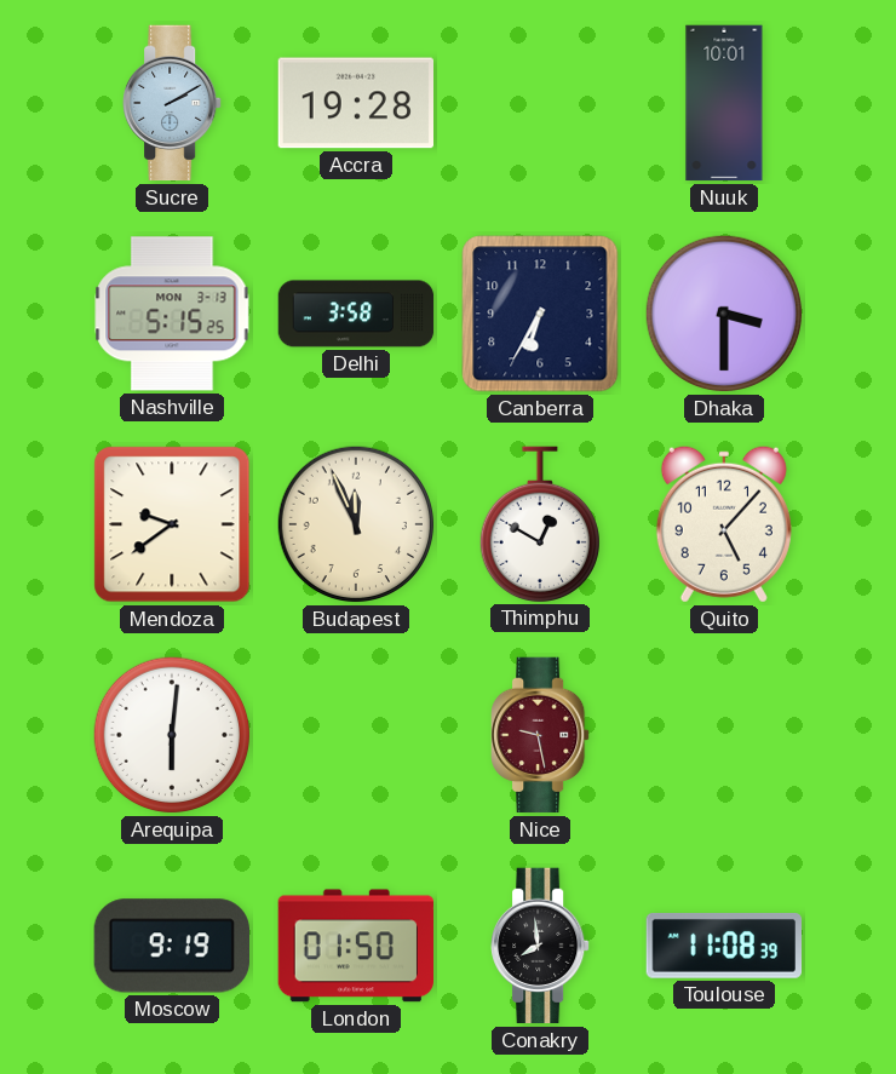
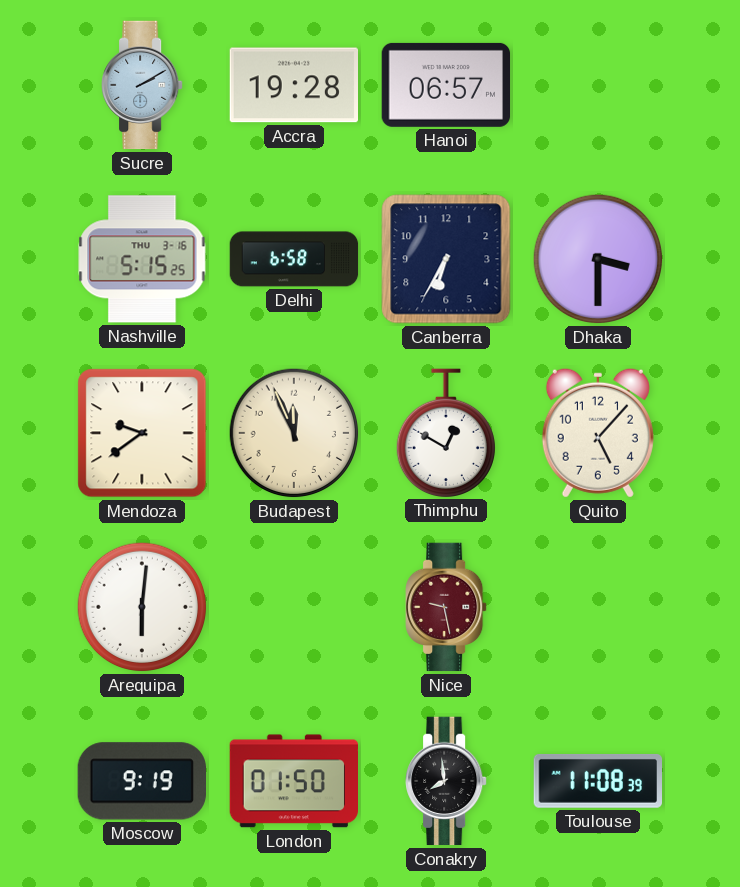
Hanoi: none -> 06:57 (446, 85)
Nuuk: 10:01 -> none (724, 103)
Nashville date: MON 3-13 -> THU 3-16 (142, 259)
Delhi: 3:58 -> 6:58 (294, 259)
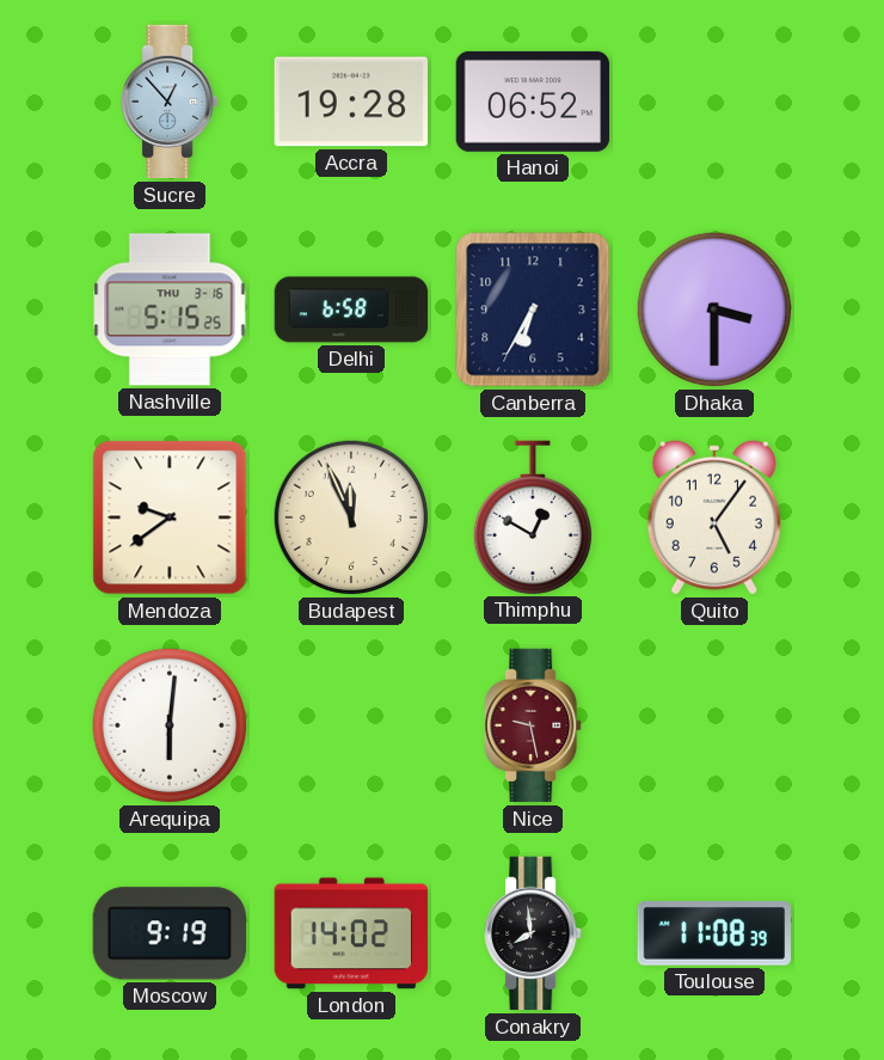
Sucre: 2:10 -> 12:53 (170, 102)
Hanoi: 06:57 -> 06:52 (533, 102)
Quito: 5:07 -> 5:06 (714, 517)
London: 01:50 -> 14:02 (351, 933)
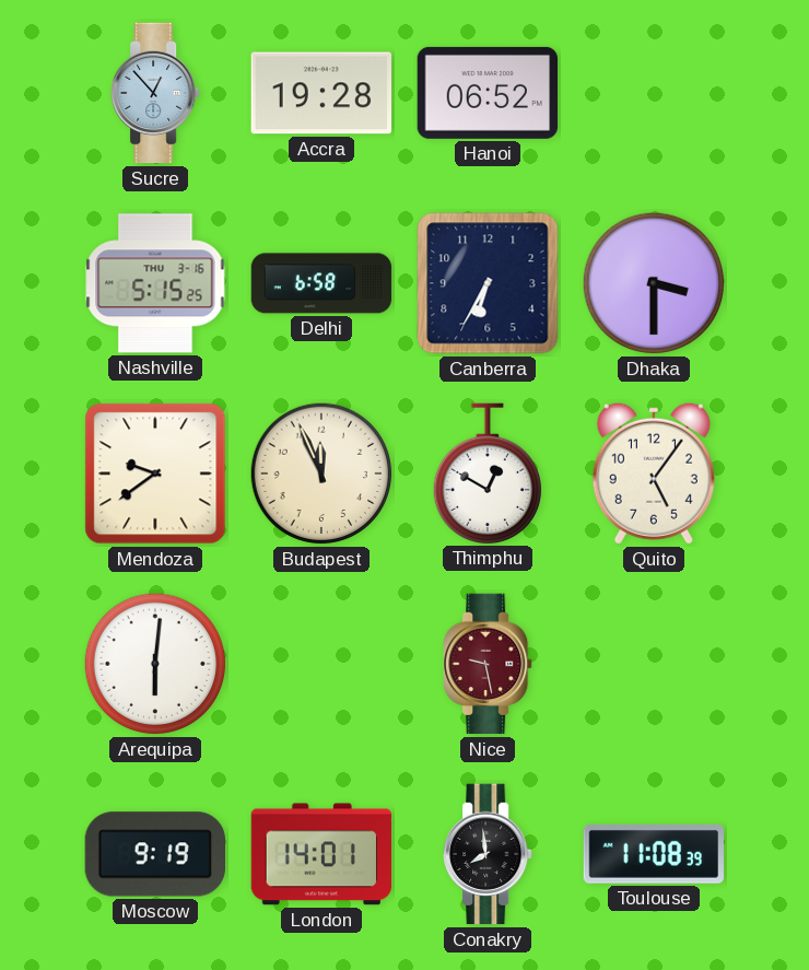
London: 14:02 -> 14:01 (321, 854)
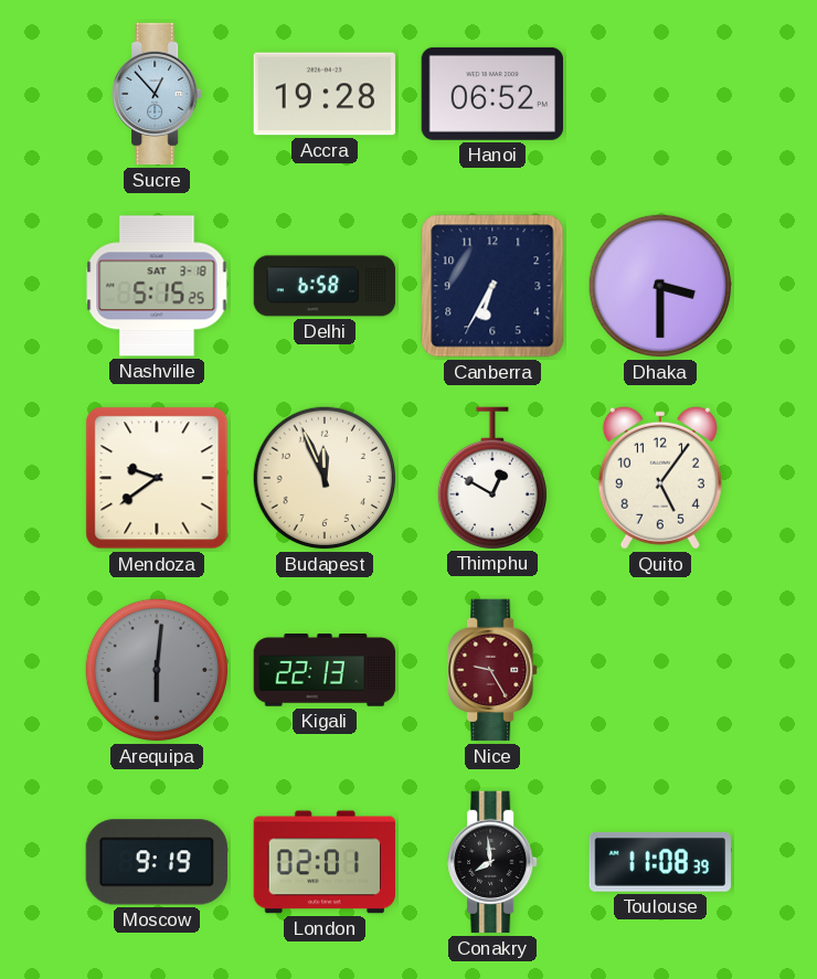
Nashville date: THU 3-16 -> SAT 3-18 (157, 286)
Arequipa dial: white -> grey (157, 670)
Kigali: none -> 22:13 (325, 670)
Nice: 9:28 -> 9:25 (492, 670)
London: 14:01 -> 02:01 (325, 862)
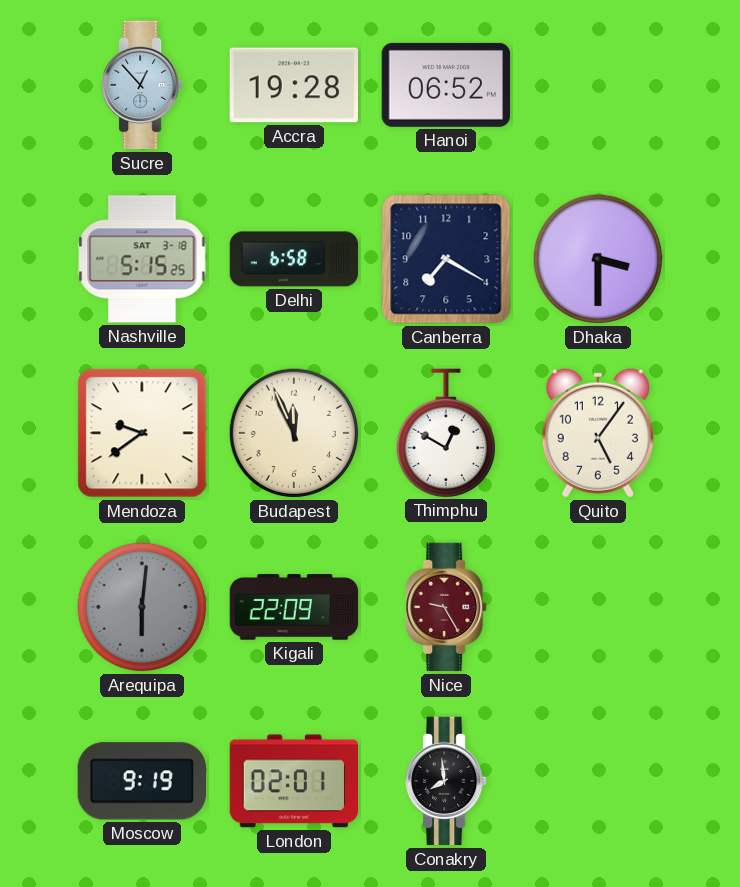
Canberra: 6:35 -> 7:20 (446, 259)
Kigali: 22:13 -> 22:09 (294, 607)
Toulouse: 11:08 -> none (659, 862)
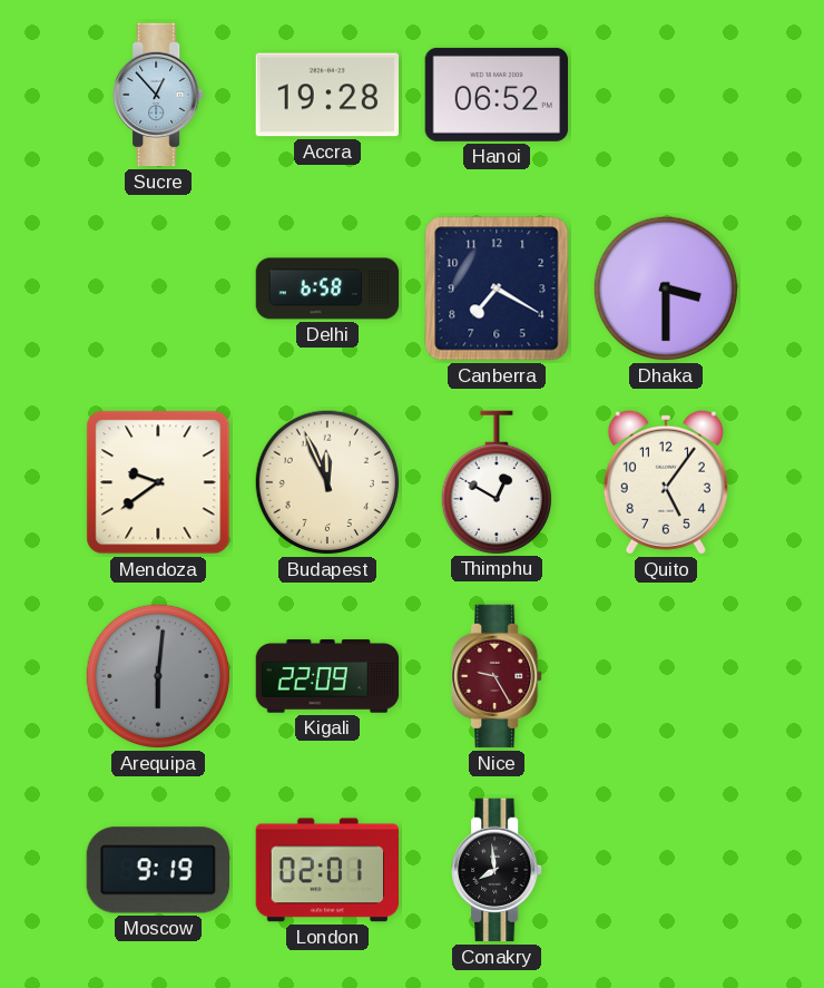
Nashville: 5:15 -> none (142, 259)
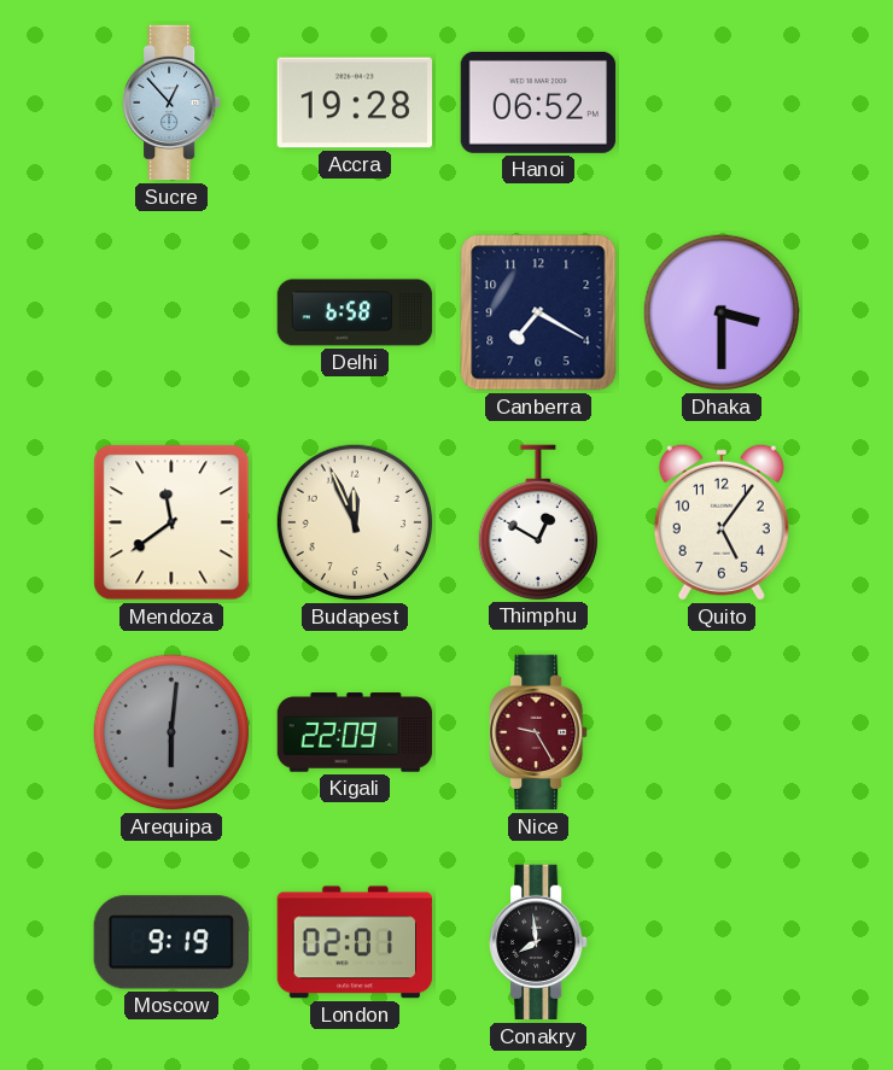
Mendoza: 9:39 -> 11:39 (171, 522)
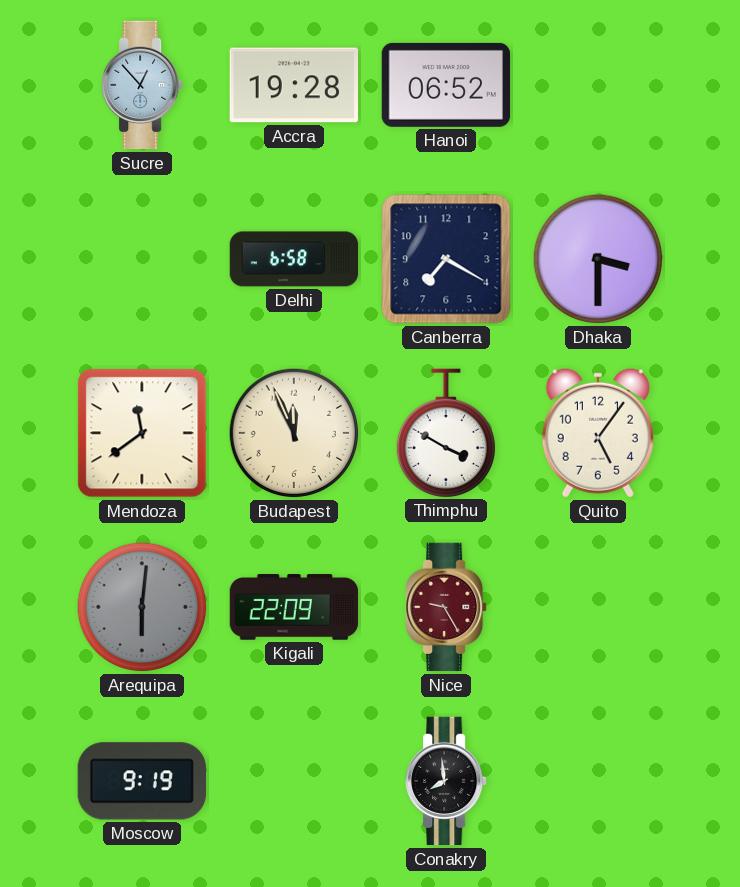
Thimphu: 12:50 -> 3:50 (445, 433)
London: 02:01 -> none (355, 942)
